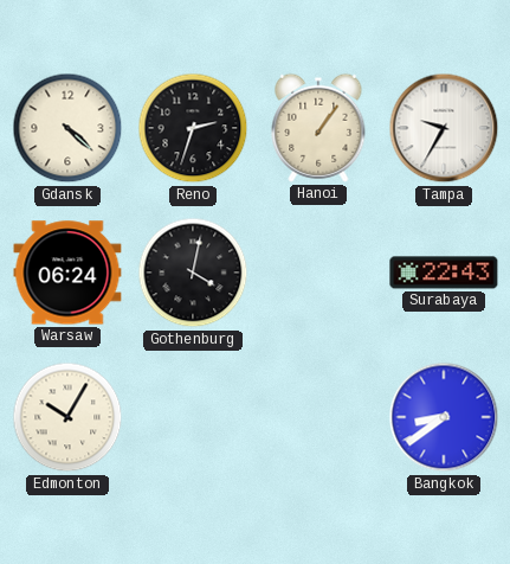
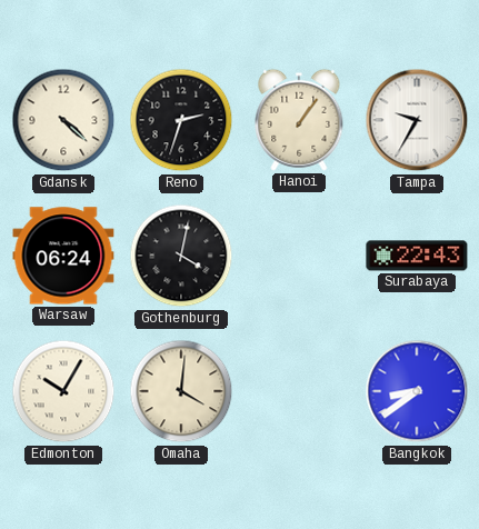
Omaha: none -> 4:01 (181, 391)
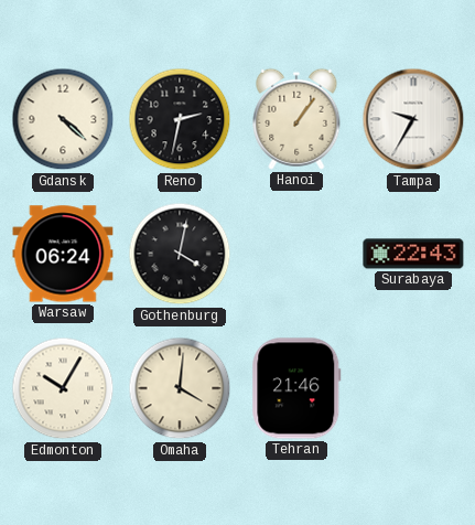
Reno: 2:33 -> 2:32 (180, 119)
Tehran: none -> 21:46 (296, 388)
Bangkok: 8:39 -> none (417, 391)
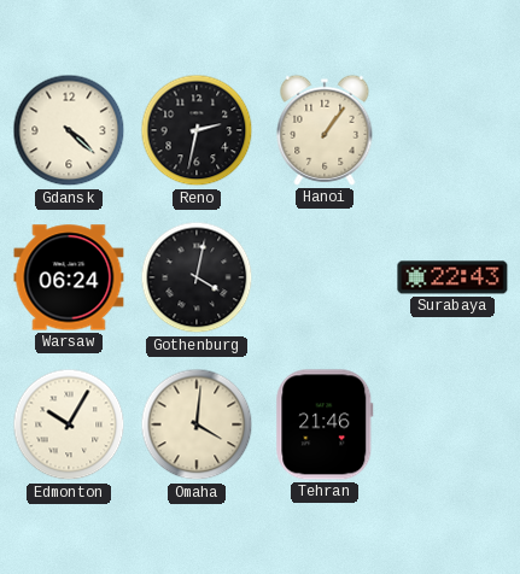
Tampa: 9:35 -> none (413, 119)
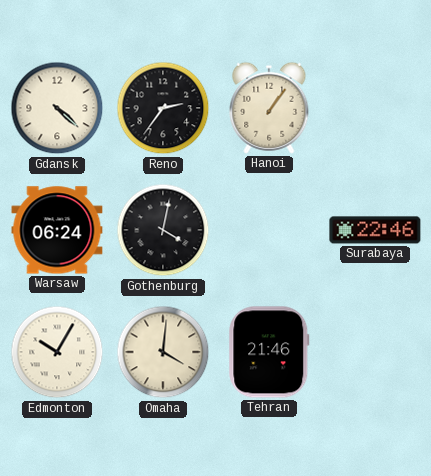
Reno: 2:32 -> 2:36 (163, 108)
Surabaya: 22:43 -> 22:46 (375, 230)
